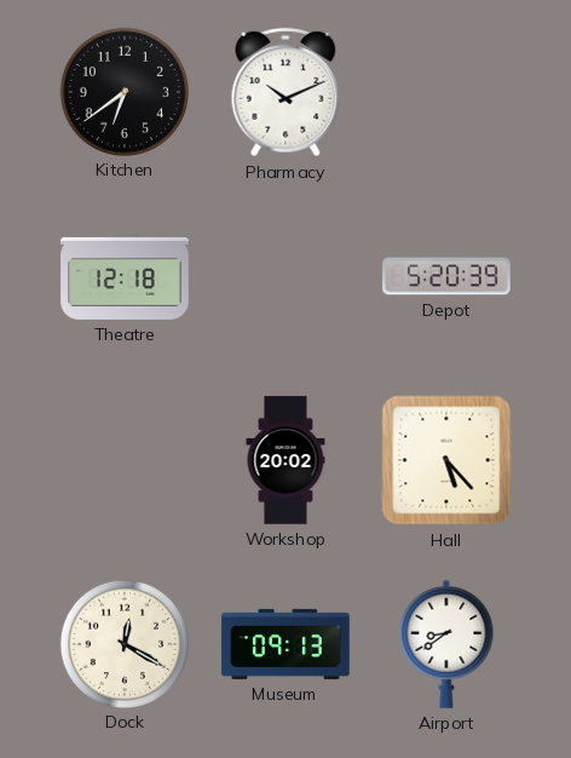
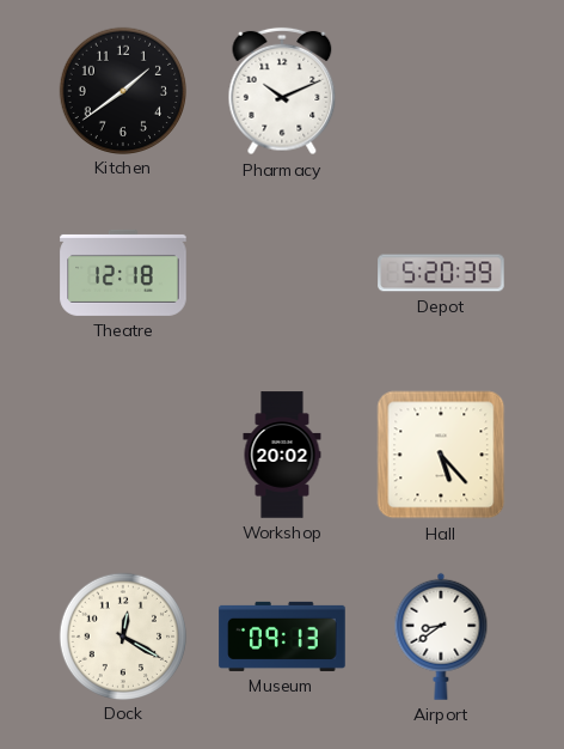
Kitchen: 6:39 -> 1:39 (122, 90)
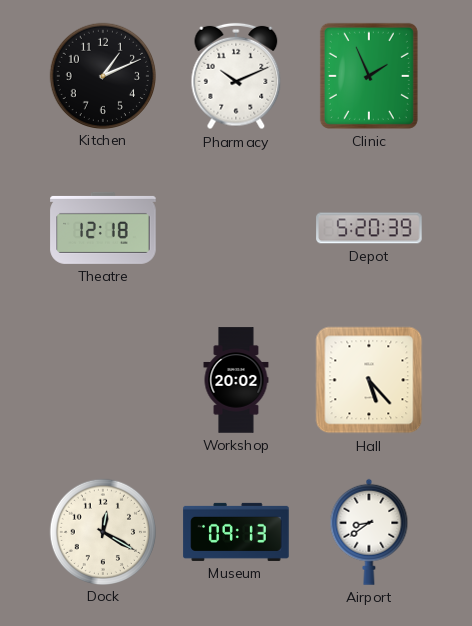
Kitchen: 1:39 -> 1:11 (102, 75)
Clinic: none -> 1:56 (369, 76)
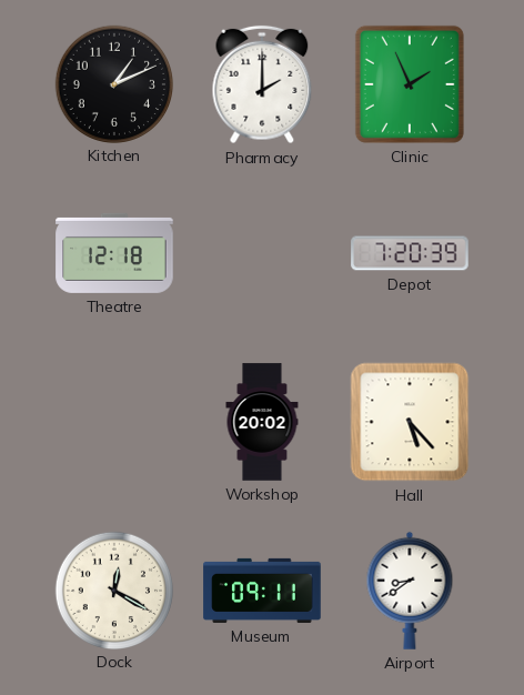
Pharmacy: 10:11 -> 2:00 (262, 84)
Depot: 5:20 -> 7:20 (410, 253)
Museum: 09:13 -> 09:11 (262, 591)
